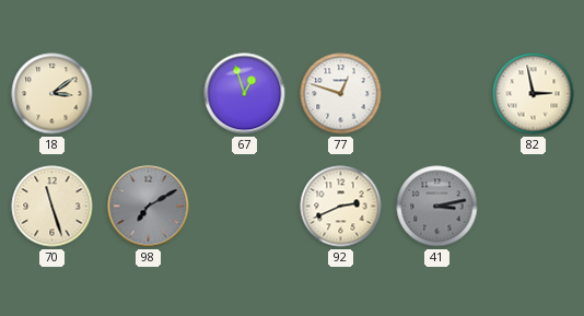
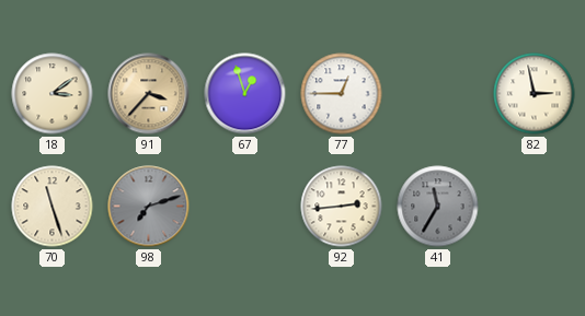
91: none -> 3:37 (149, 94)
77: 12:48 -> 12:45 (342, 94)
98: 7:10 -> 7:12 (149, 207)
92: 2:41 -> 2:44 (342, 207)
41: 3:13 -> 11:35 (438, 207)
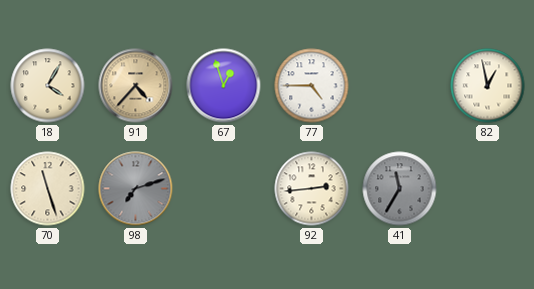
18: 3:09 -> 4:05 (48, 86)
91: 3:37 -> 4:37 (136, 86)
77: 12:45 -> 4:45 (312, 86)
82: 2:58 -> 12:58 (488, 86)
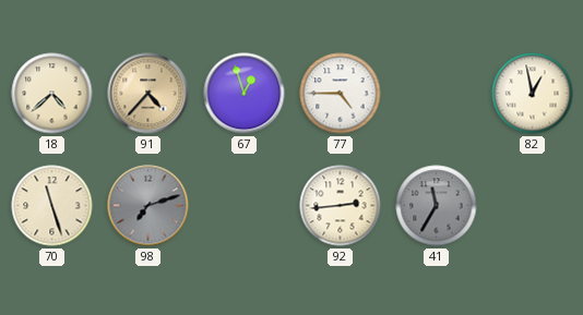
18: 4:05 -> 4:38 (52, 94)
